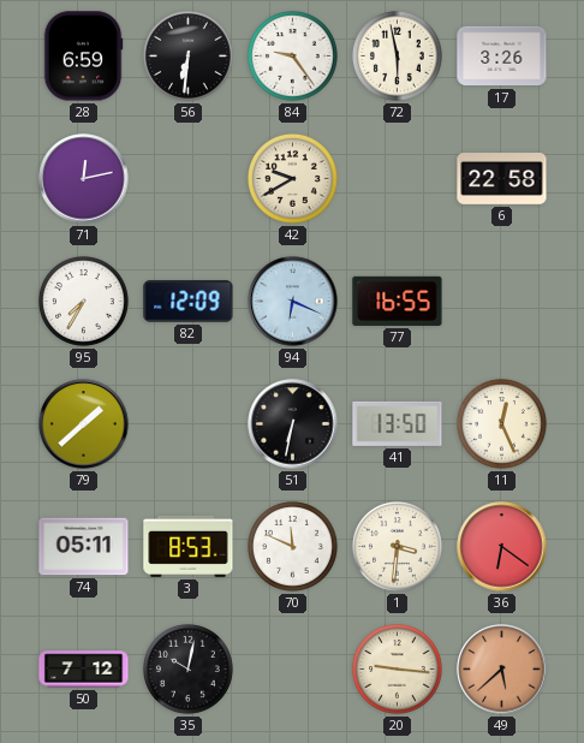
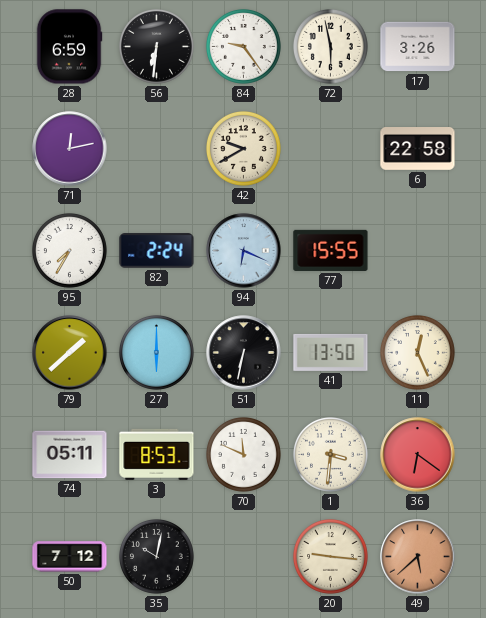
82: 12:09 -> 2:24 (157, 251)
77: 16:55 -> 15:55 (331, 250)
27: none -> 6:00 (157, 353)
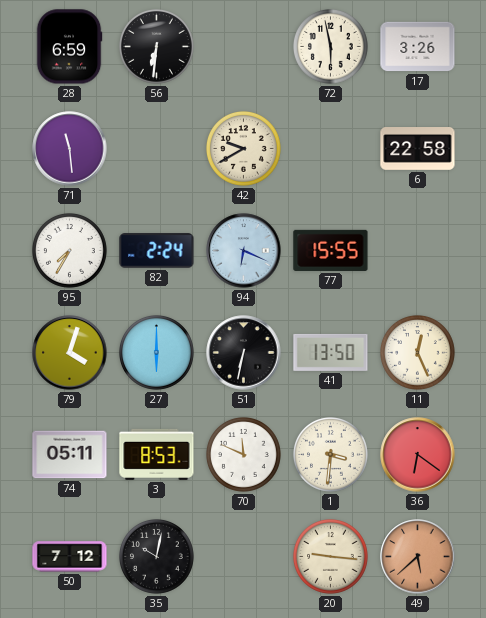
84: 9:24 -> none (244, 47)
71: 12:13 -> 11:29 (70, 149)
79: 1:38 -> 4:03 (70, 353)
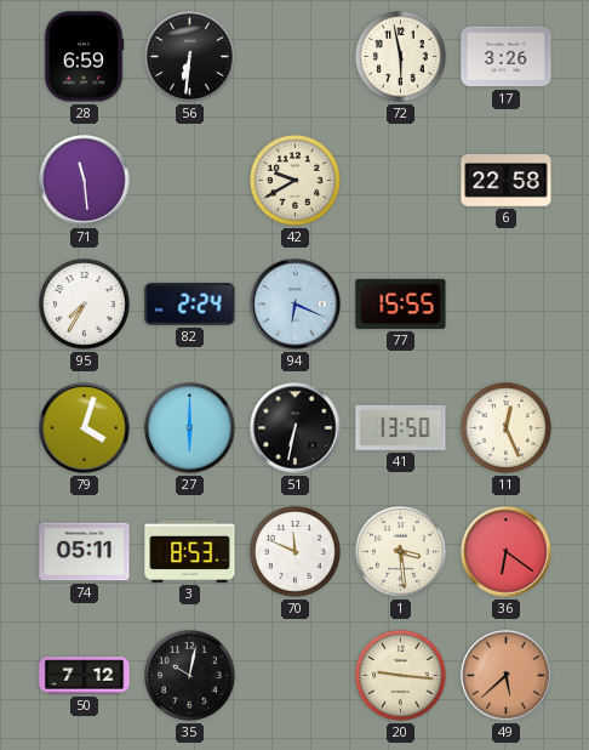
1: 3:31 -> 3:29 (401, 552)
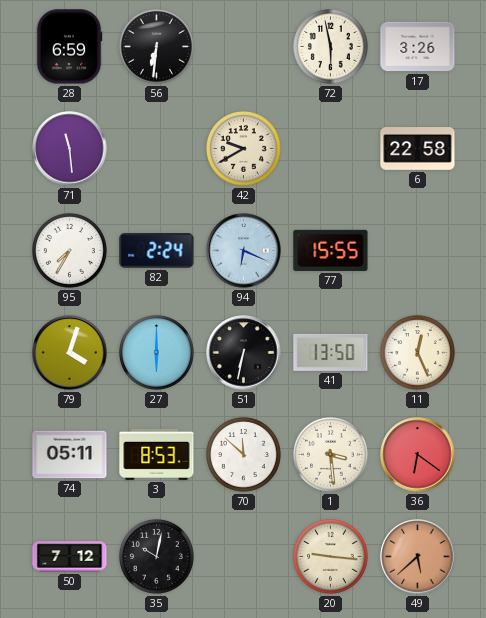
70: 11:49 -> 11:52 (244, 455)
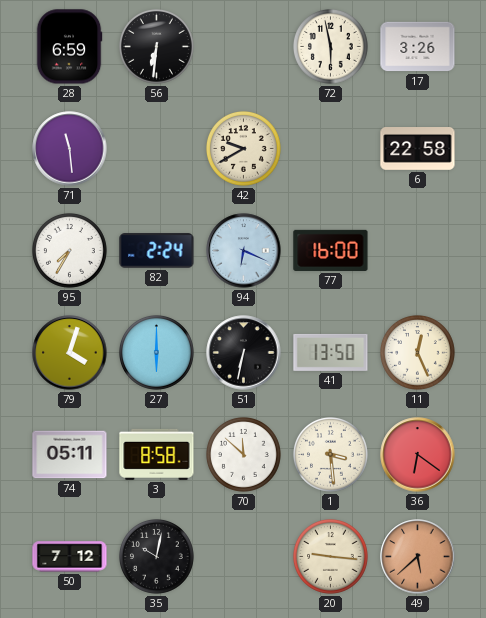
77: 15:55 -> 16:00 (331, 250)
3: 8:53 -> 8:58 (157, 454)
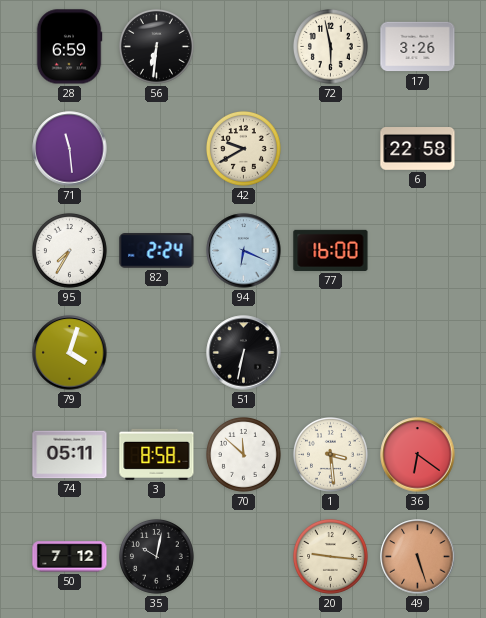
27: 6:00 -> none (157, 353)
41: 13:50 -> none (331, 352)
11: 12:26 -> none (418, 353)
49: 5:38 -> 5:27 (418, 557)
